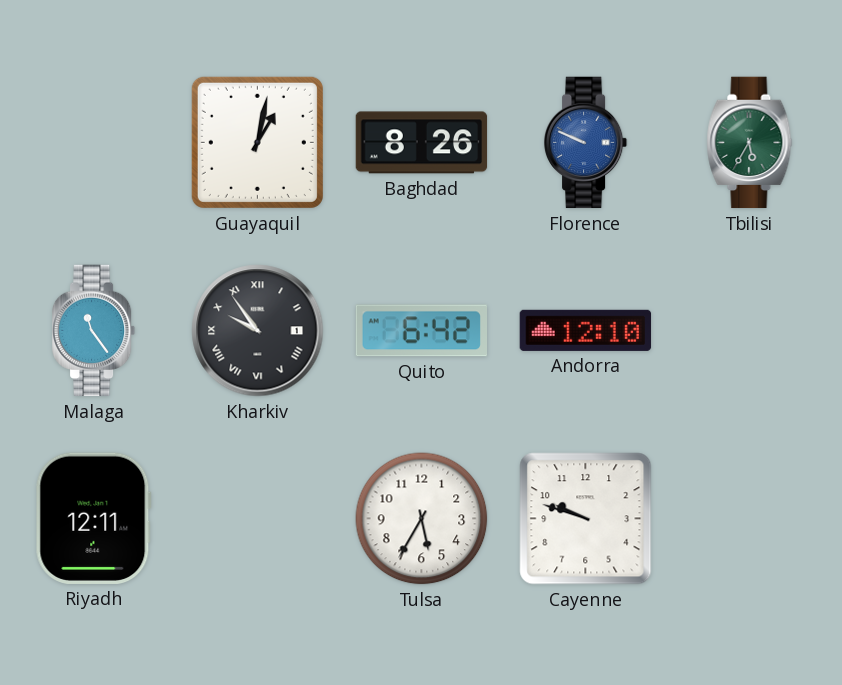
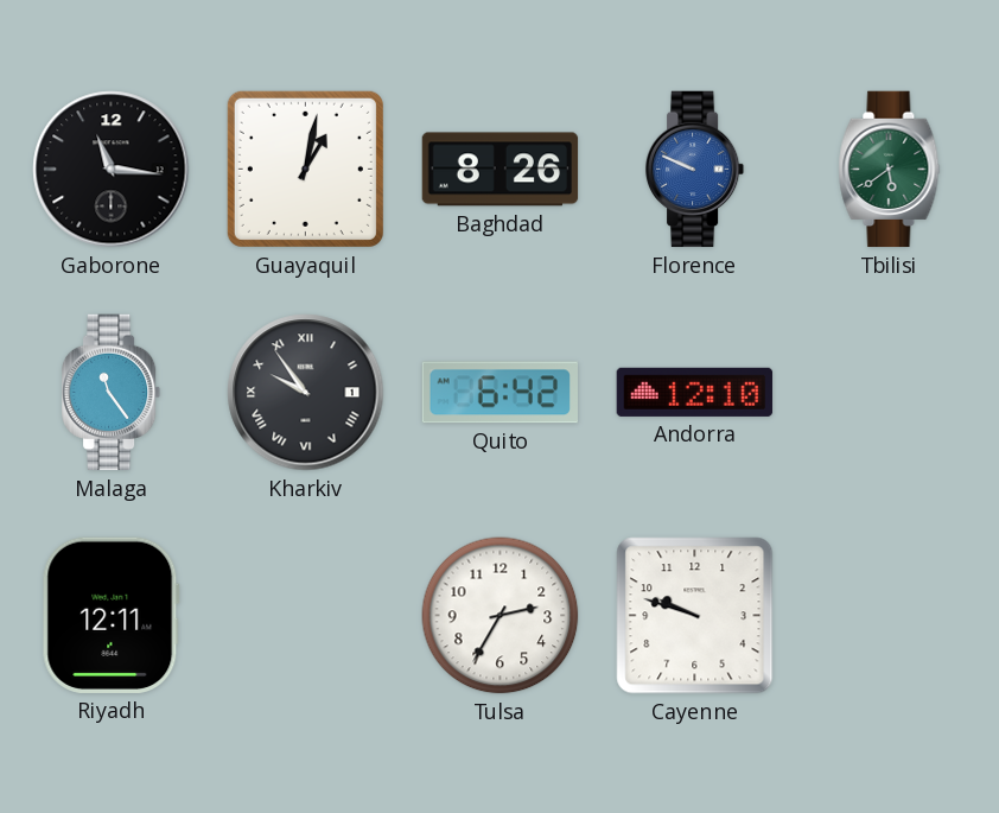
Gaborone: none -> 11:16 (112, 170)
Tbilisi: 5:35 -> 5:39 (890, 170)
Tulsa: 5:35 -> 2:35 (501, 616)
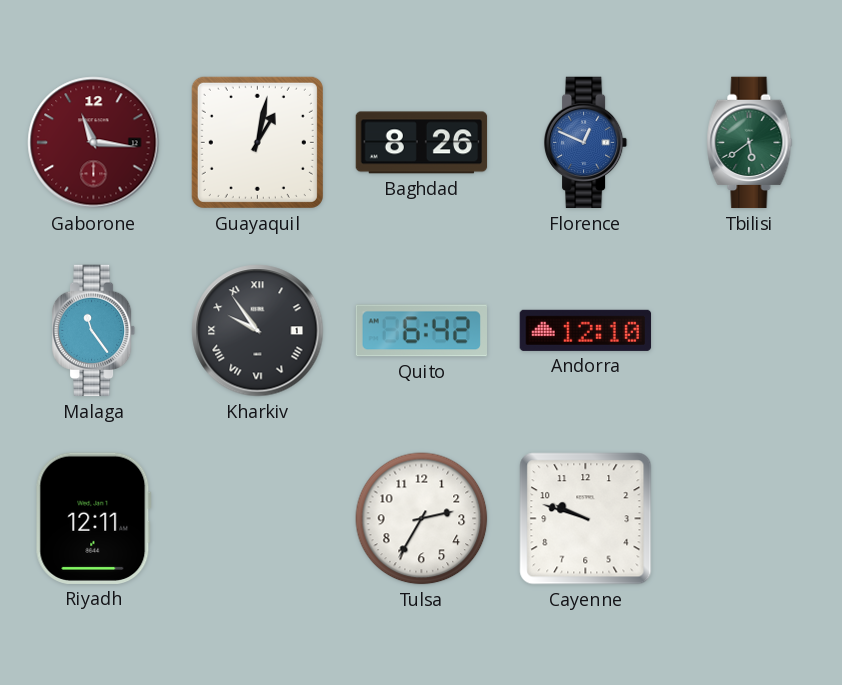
Gaborone dial: black -> burgundy (94, 143)
Florence: 9:49 -> 12:49 (586, 143)
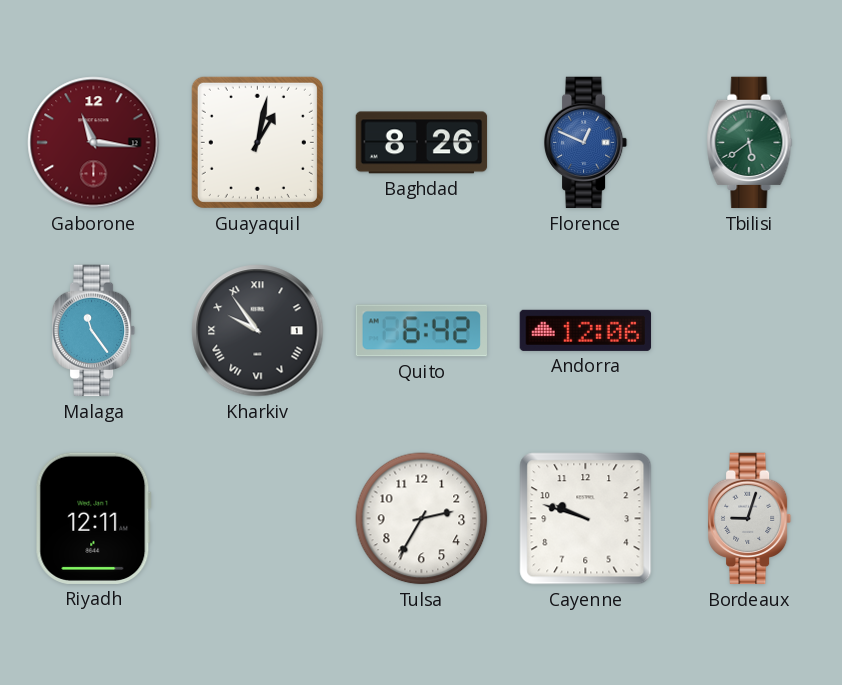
Andorra: 12:10 -> 12:06 (586, 330)
Bordeaux: none -> 9:03 (750, 519)
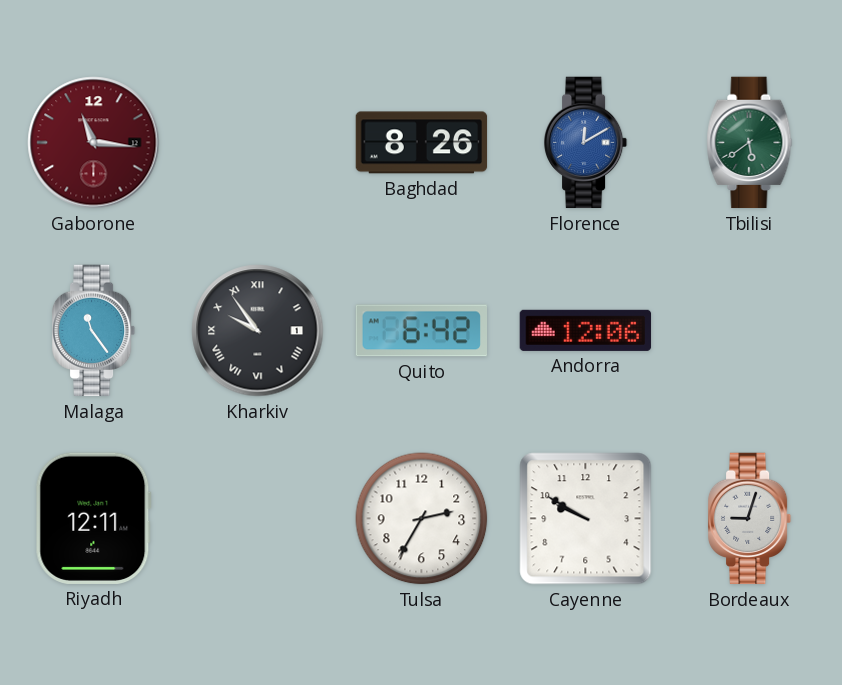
Guayaquil: 1:02 -> none (257, 142)
Florence: 12:49 -> 12:10 (586, 143)
Cayenne: 9:48 -> 9:50 (586, 519)
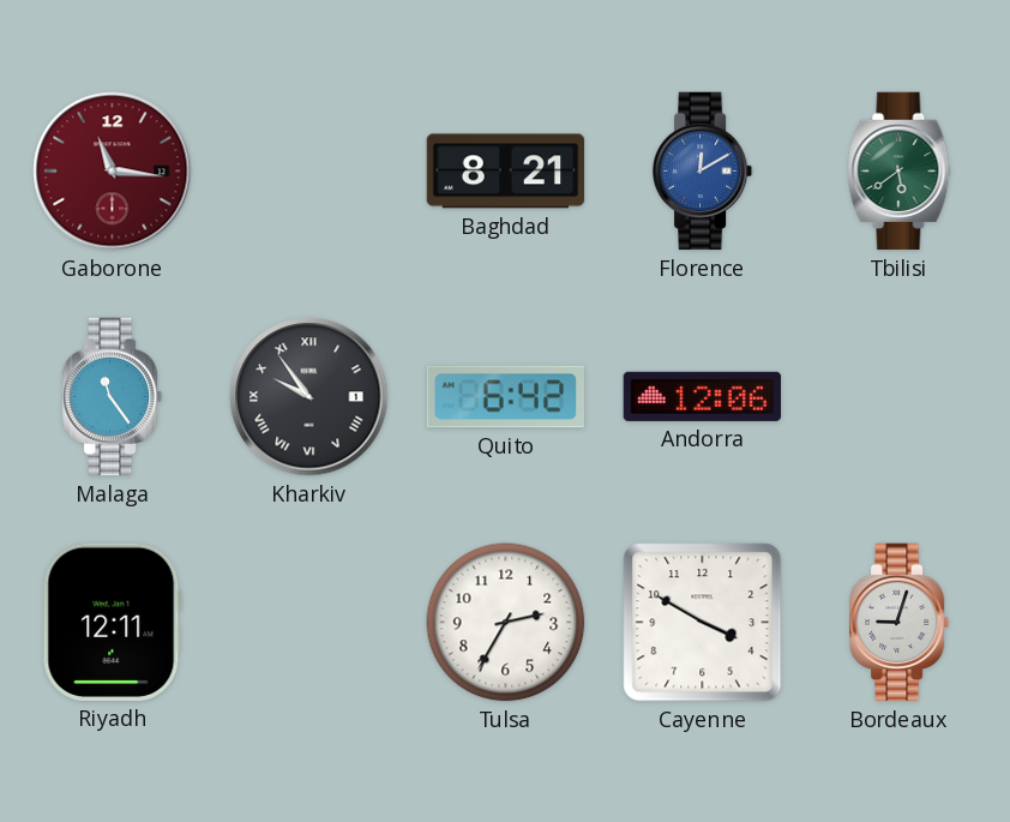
Baghdad: 8:26 -> 8:21 (506, 172)
Cayenne: 9:50 -> 3:50 (703, 623)
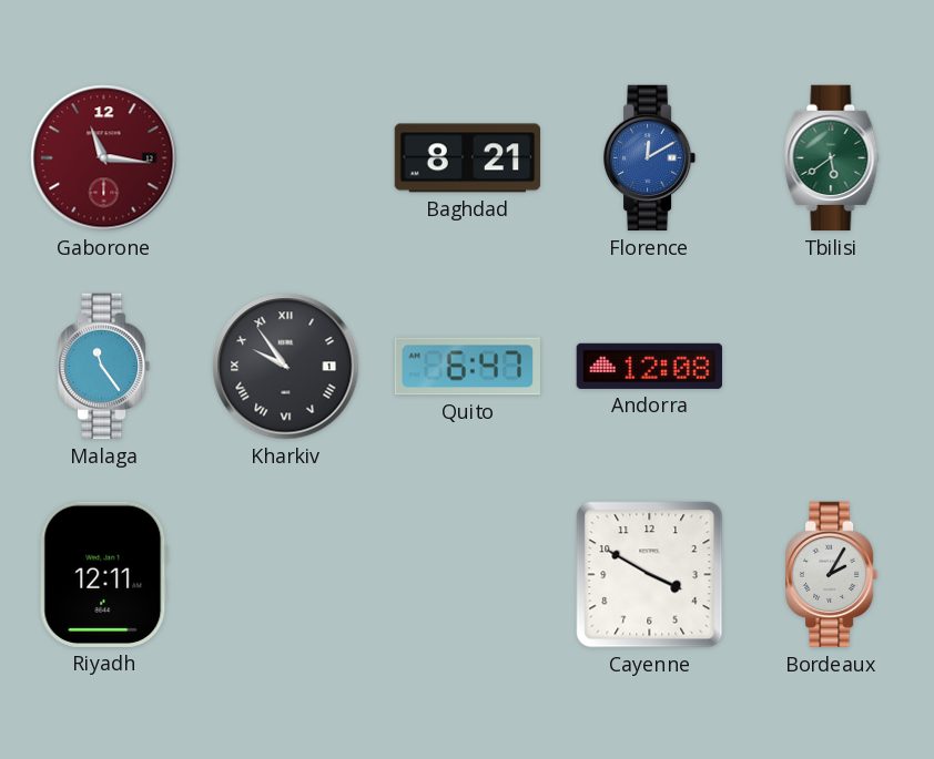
Quito: 6:42 -> 6:47 (467, 367)
Andorra: 12:06 -> 12:08 (650, 366)
Tulsa: 2:35 -> none (506, 623)
Bordeaux: 9:03 -> 2:05 (832, 575)
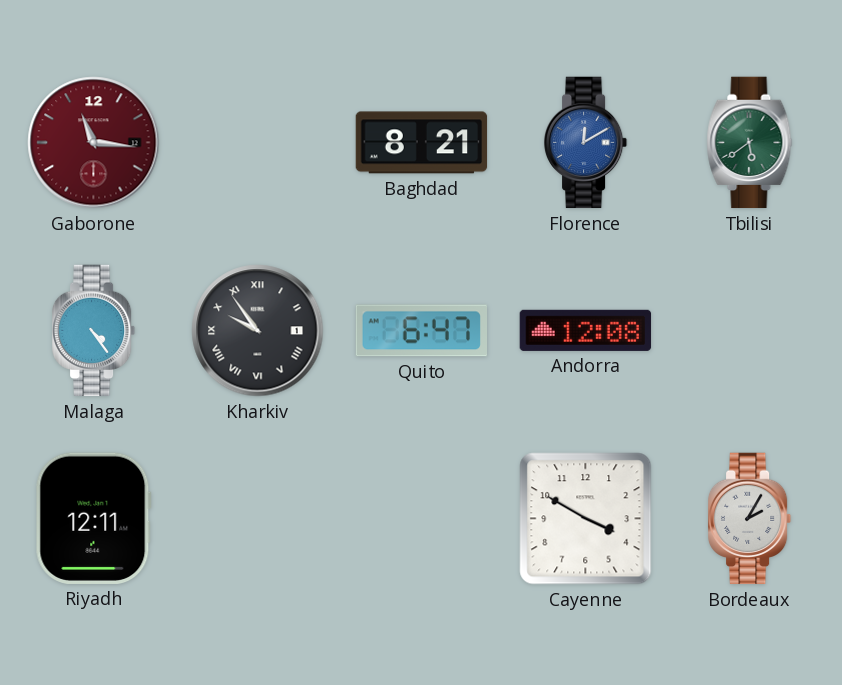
Malaga: 11:24 -> 4:24 (94, 331)
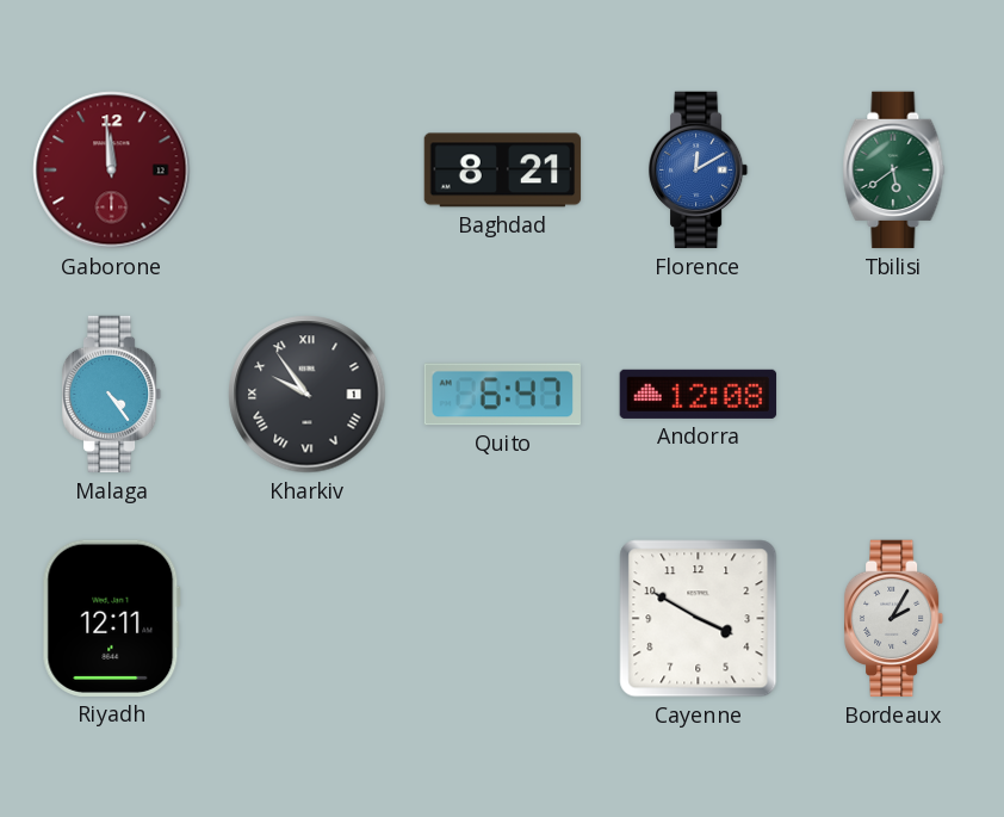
Gaborone: 11:16 -> 11:59 (112, 171)
